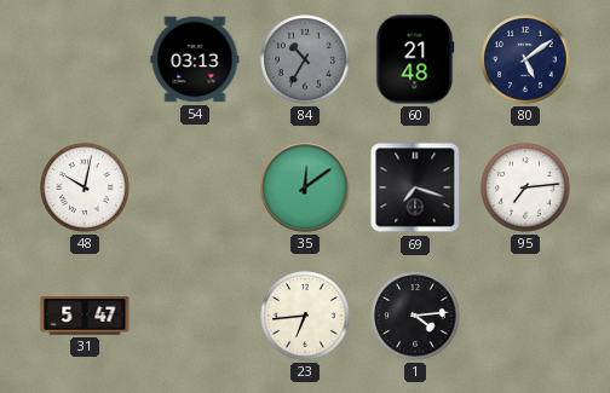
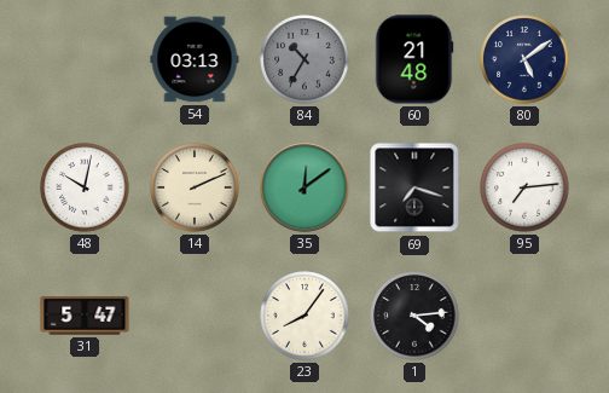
14: none -> 2:11 (195, 187)
23: 6:44 -> 8:06 (304, 316)
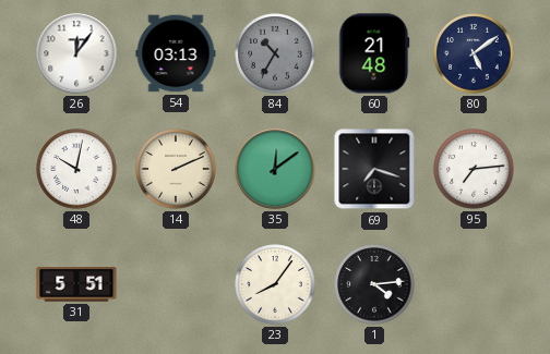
26: none -> 12:06 (76, 53)
31: 5:47 -> 5:51 (76, 284)
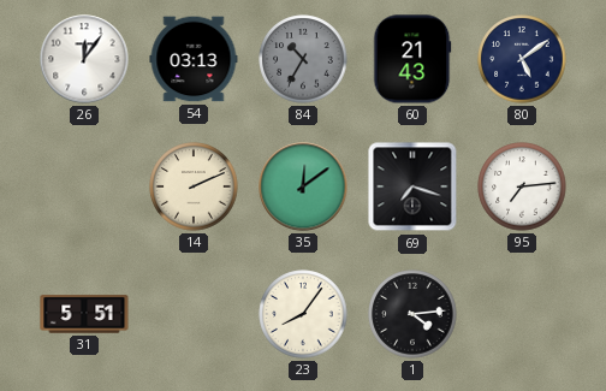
60: 21:48 -> 21:43 (412, 59)
48: 10:02 -> none (76, 169)
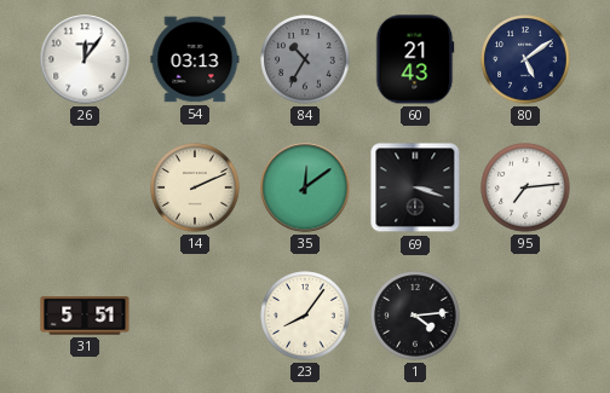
69: 7:18 -> 3:18 (415, 187)
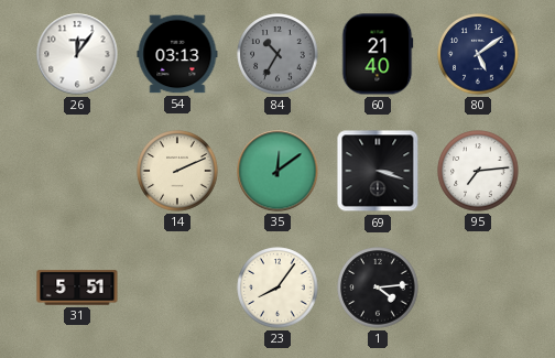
60: 21:43 -> 21:40 (378, 54)
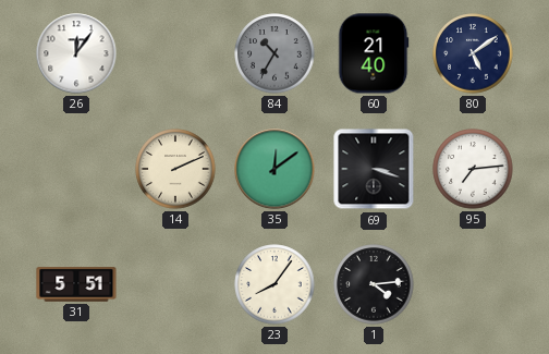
54: 03:13 -> none (177, 54)
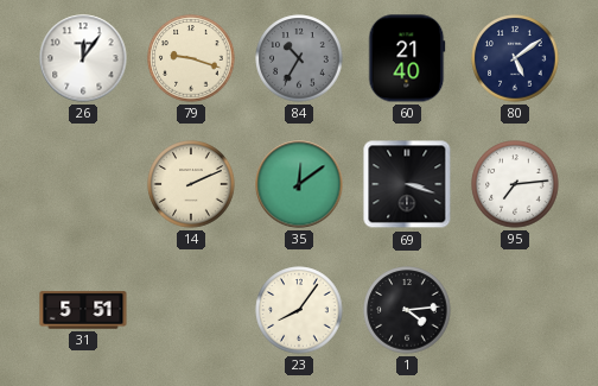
79: none -> 9:18 (191, 58)
